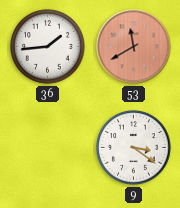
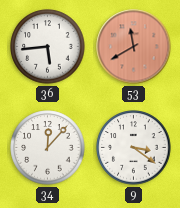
36: 1:44 -> 5:44 (48, 47)
34: none -> 12:07 (48, 148)
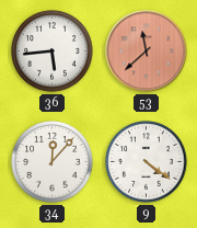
53: 11:40 -> 11:38 (147, 52)
9: 3:21 -> 4:21 (147, 162)
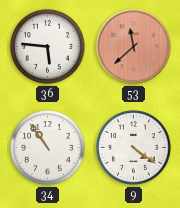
36: 5:44 -> 5:46 (48, 47)
34: 12:07 -> 10:54 (48, 148)
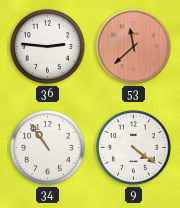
36: 5:46 -> 2:46 (48, 47)
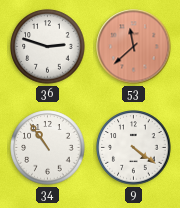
36: 2:46 -> 2:48 (48, 47)
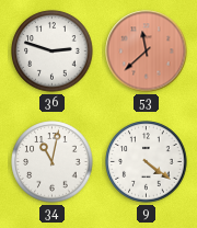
34: 10:54 -> 11:02 (53, 162)
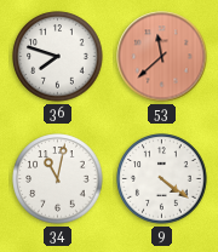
36: 2:48 -> 7:48 (58, 57)
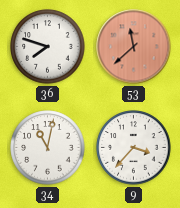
9: 4:21 -> 3:37 (134, 148)
